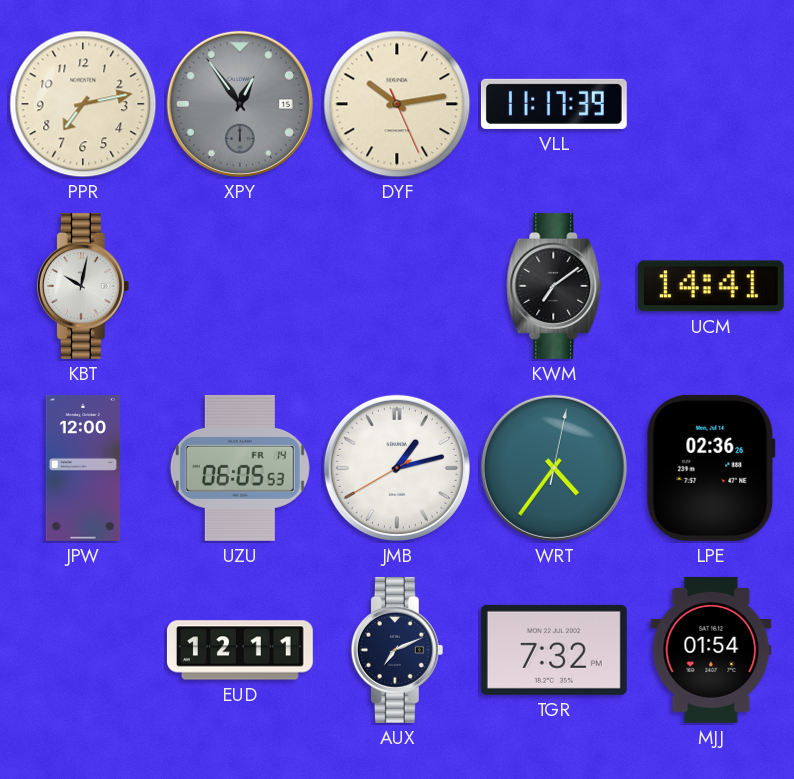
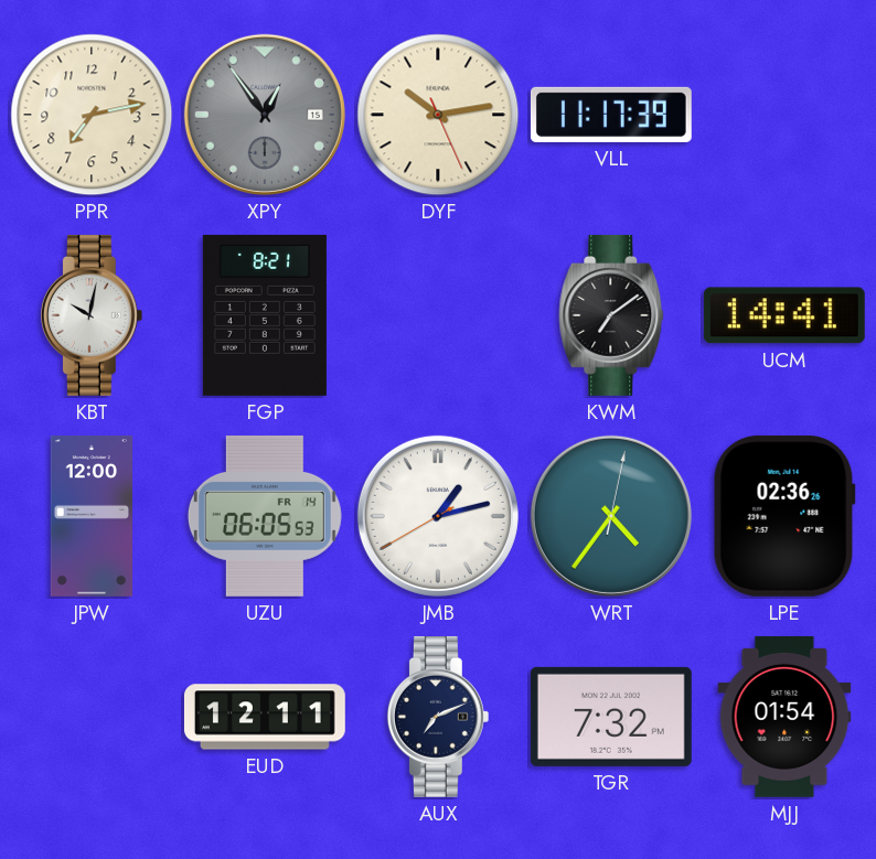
FGP: none -> 8:21 (265, 315)
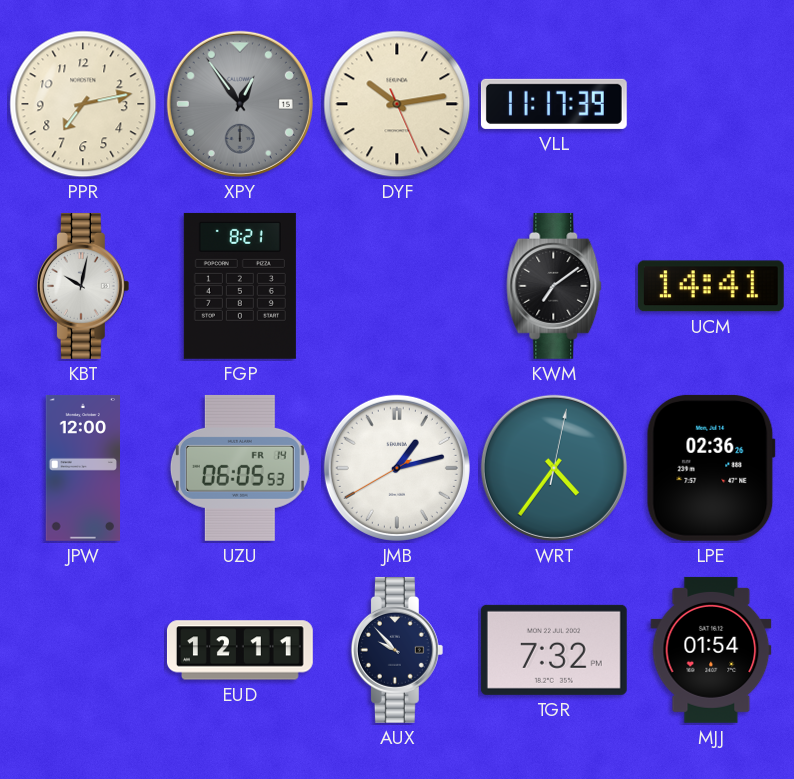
AUX: 7:11 -> 9:53 (397, 650)
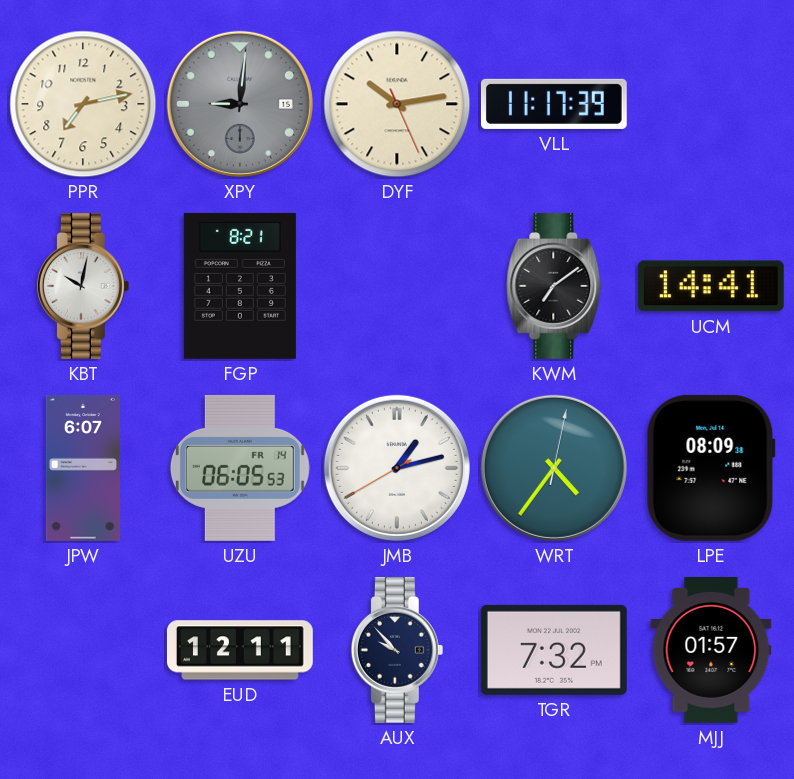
XPY: 12:54 -> 9:01 (240, 104)
JPW: 12:00 -> 6:07 (82, 468)
LPE: 02:36 -> 08:09 (711, 468)
MJJ: 01:54 -> 01:57 (711, 650)
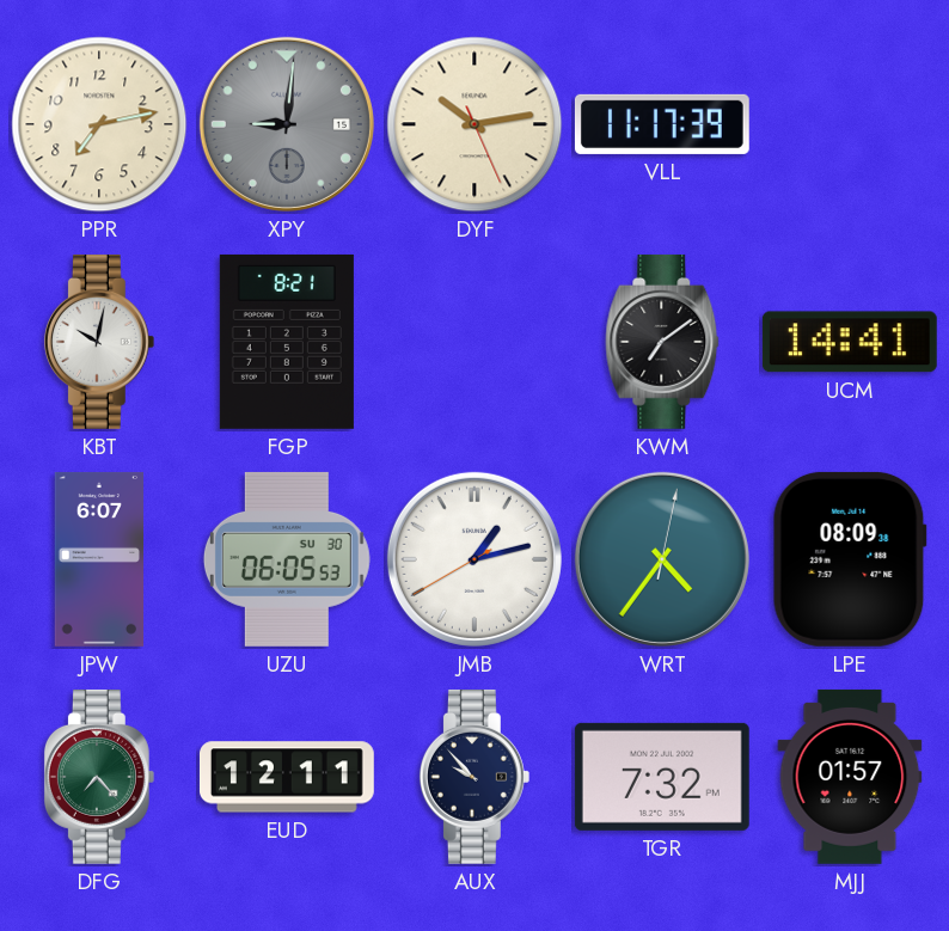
UZU date: FR 14 -> SU 30 (287, 559)
DFG: none -> 7:23 (99, 777)
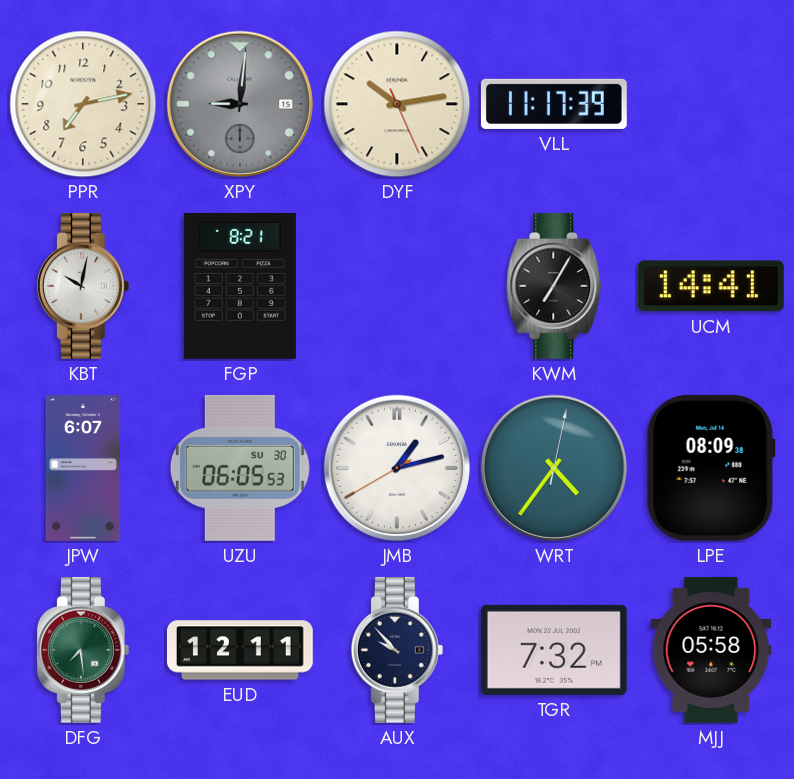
KWM: 7:09 -> 7:05 (554, 286)
DFG: 7:23 -> 7:29 (83, 650)
MJJ: 01:57 -> 05:58 (711, 650)
